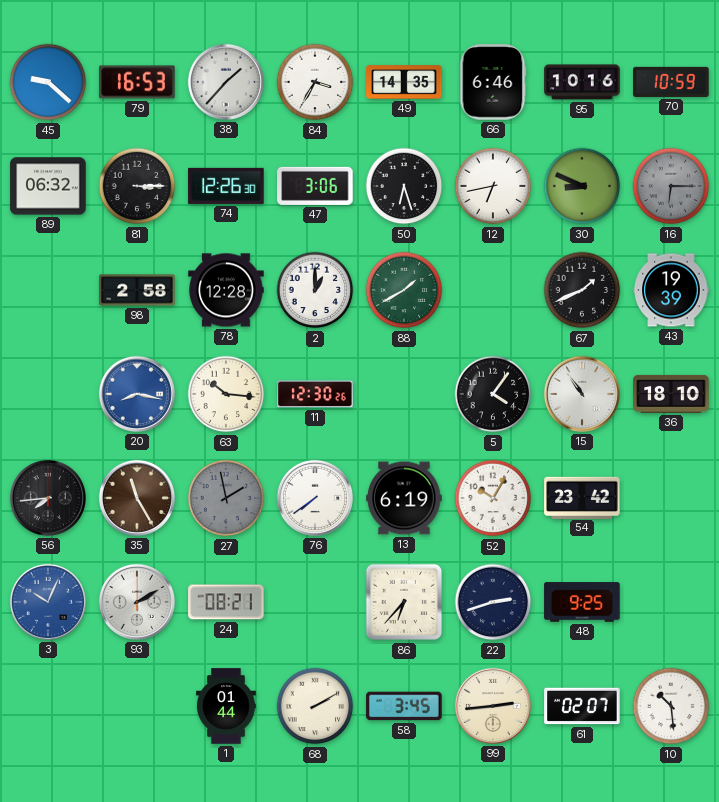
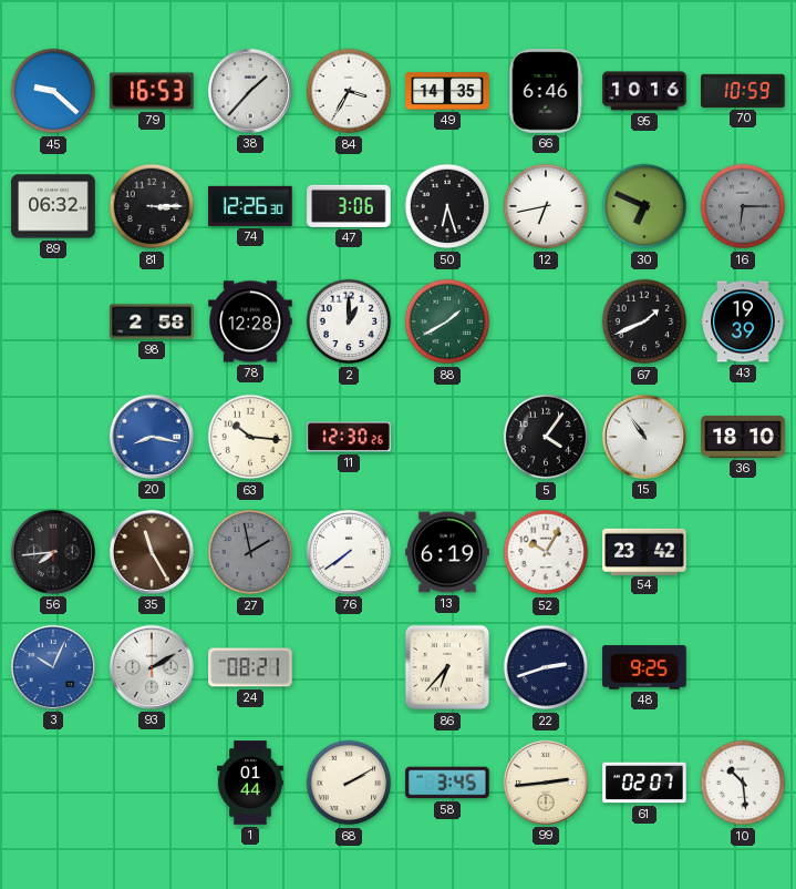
30: 8:49 -> 6:49 (644, 206)
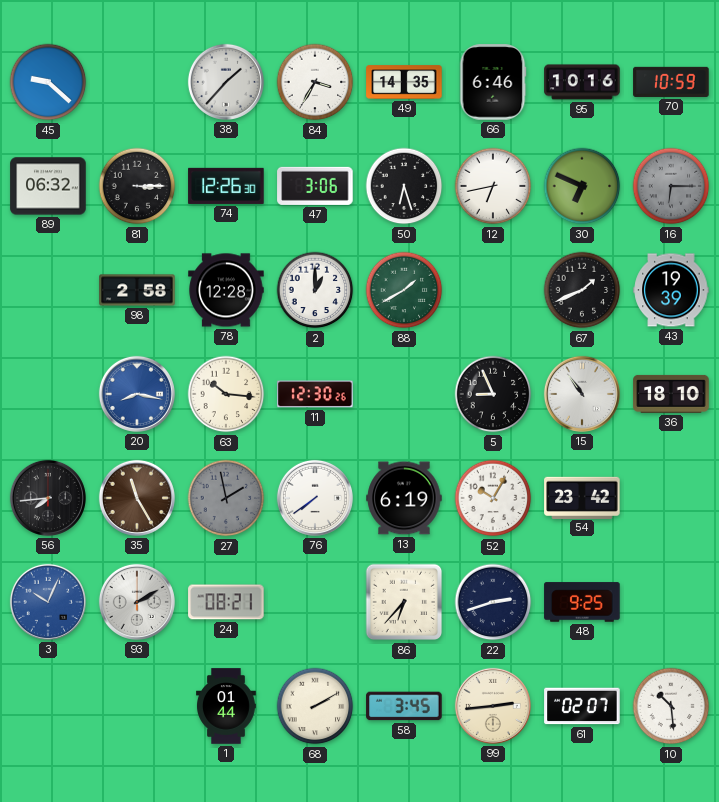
79: 16:53 -> none (152, 91)
5: 4:06 -> 8:56 (493, 394)
